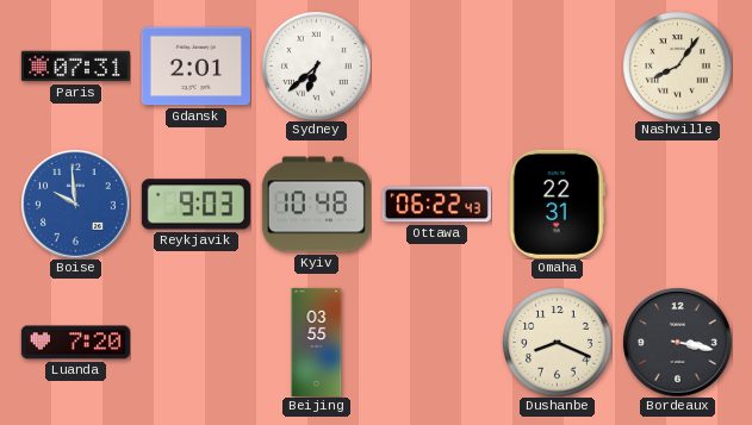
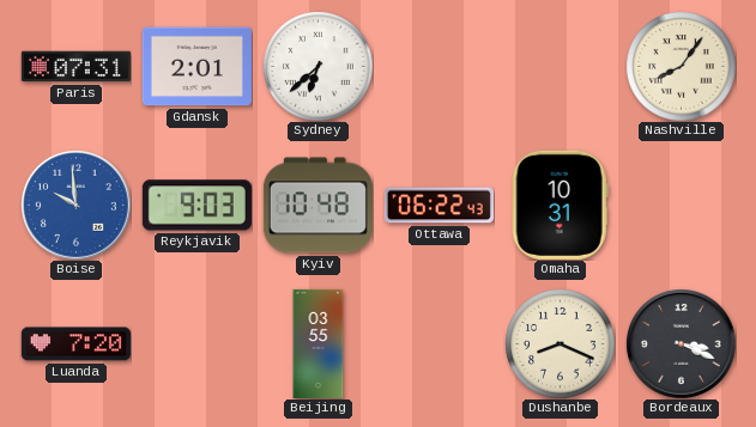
Omaha: 22:31 -> 10:31 (560, 205)
Bordeaux: 3:17 -> 3:19 (682, 344)
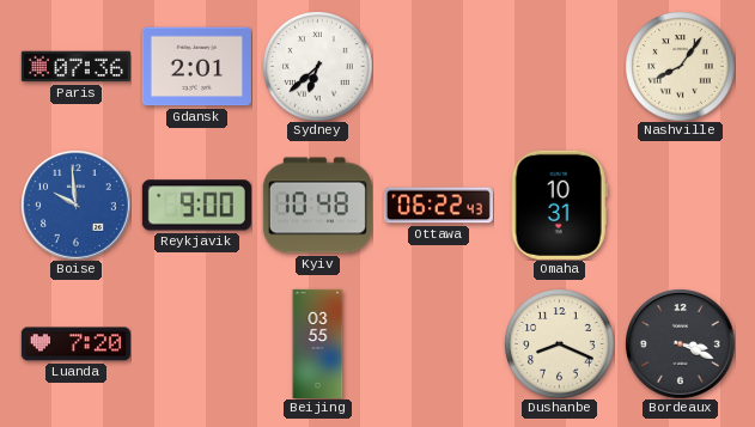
Paris: 07:31 -> 07:36 (75, 67)
Reykjavik: 9:03 -> 9:00 (196, 206)
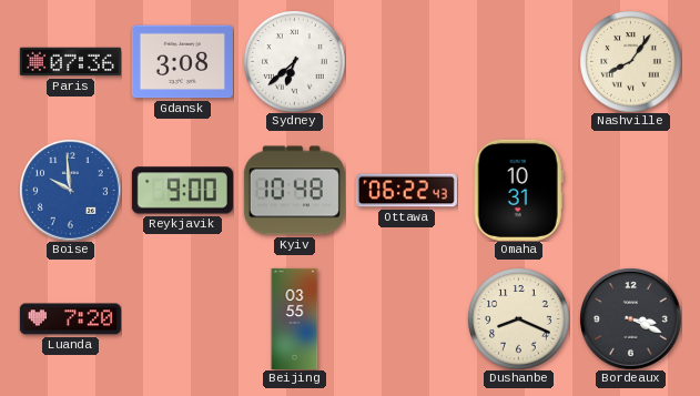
Gdansk: 2:01 -> 3:08 (182, 62)
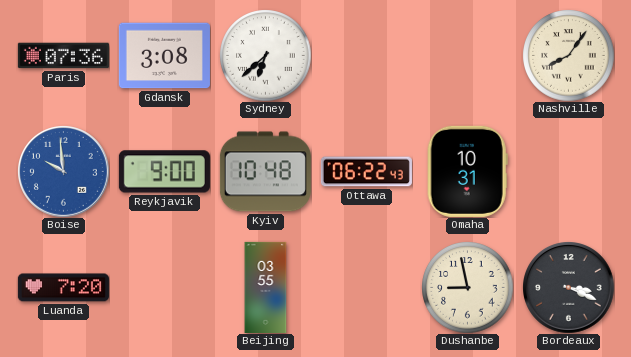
Dushanbe: 8:19 -> 8:58 (467, 287)
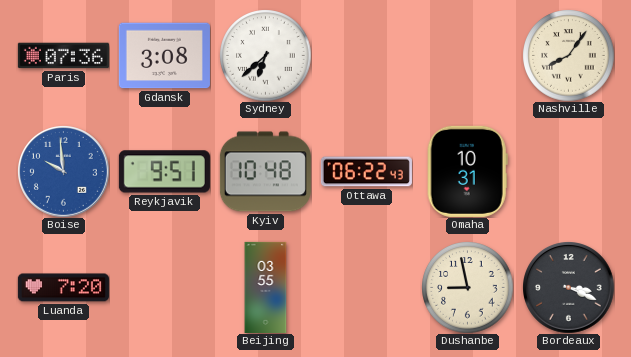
Reykjavik: 9:00 -> 9:51 (164, 172)
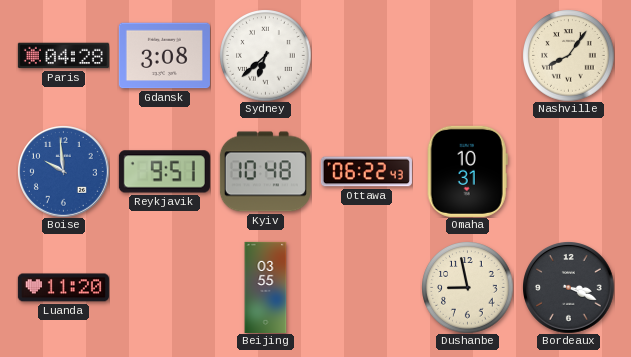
Paris: 07:36 -> 04:28 (63, 56)
Luanda: 7:20 -> 11:20 (63, 288)
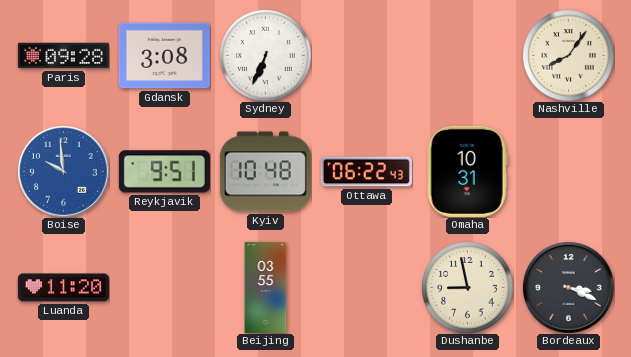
Paris: 04:28 -> 09:28 (63, 56)
Sydney: 6:38 -> 6:34 (265, 55)
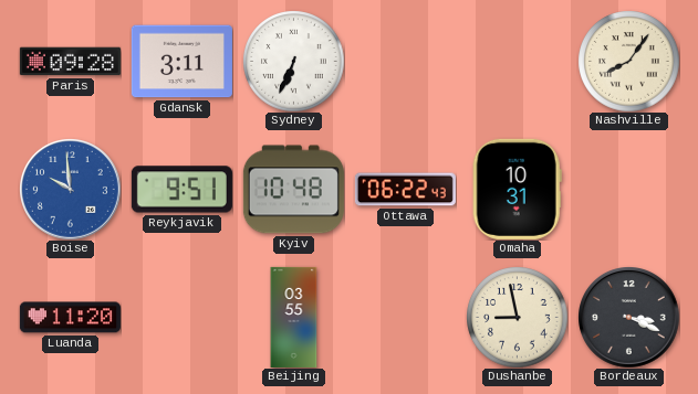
Gdansk: 3:08 -> 3:11 (181, 62)
